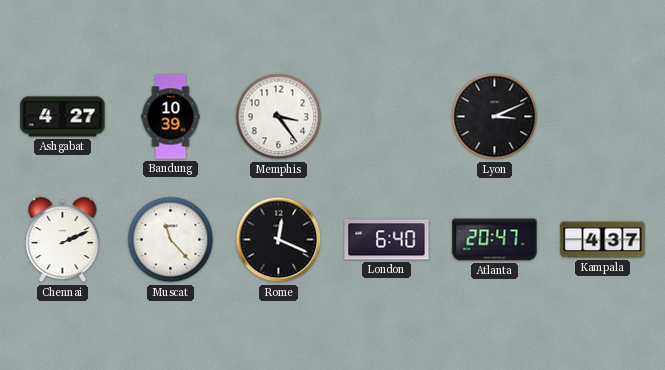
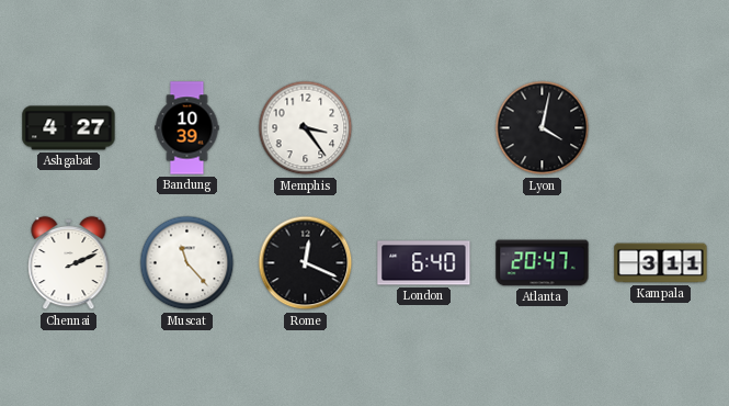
Lyon: 3:11 -> 4:02 (543, 128)
Kampala: 4:37 -> 3:11 (661, 263)
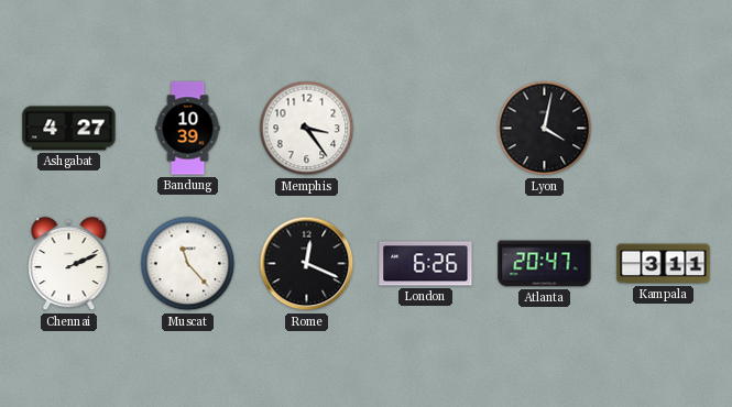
London: 6:40 -> 6:26 (426, 264)
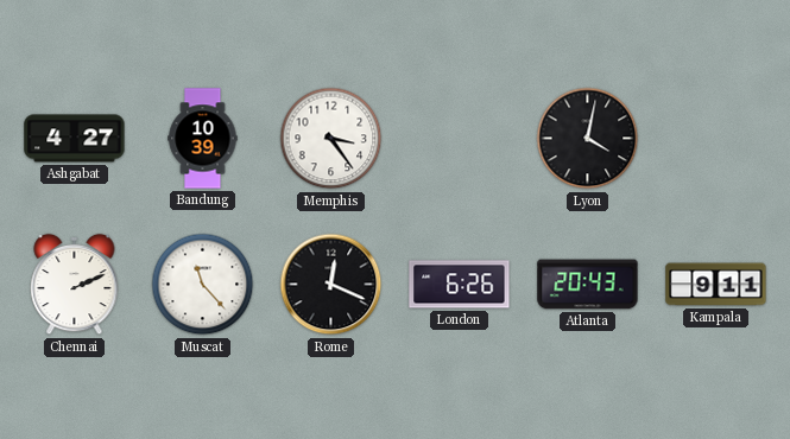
Atlanta: 20:47 -> 20:43 (588, 285)
Kampala: 3:11 -> 9:11 (716, 285)
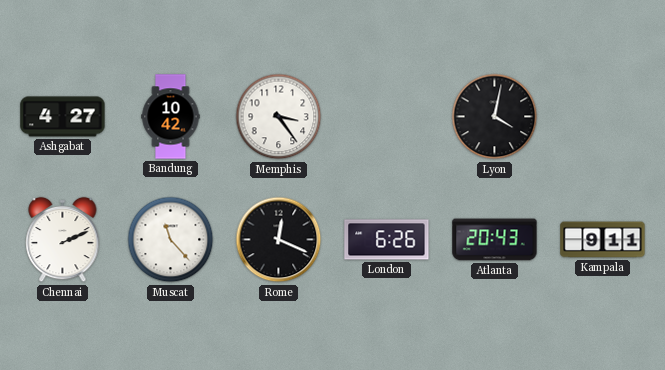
Bandung: 10:39 -> 10:42 (171, 117)
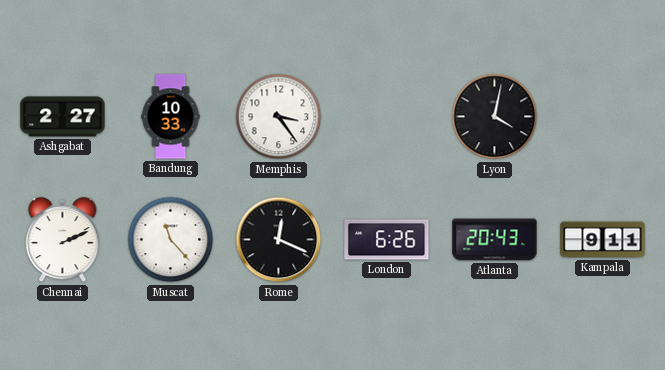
Ashgabat: 4:27 -> 2:27 (63, 117)
Bandung: 10:42 -> 10:33 (171, 117)
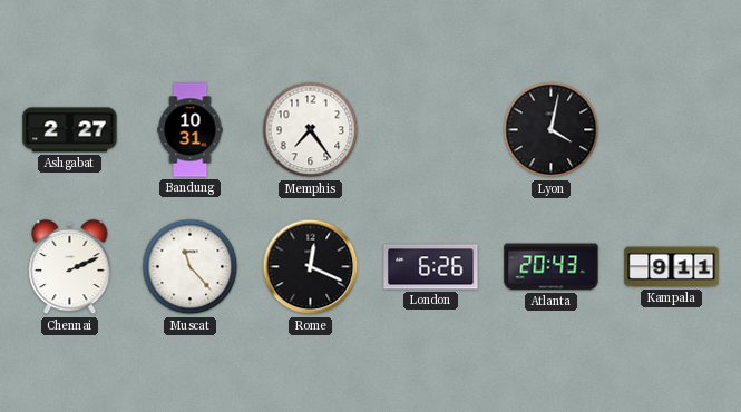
Bandung: 10:33 -> 10:31 (191, 130)
Memphis: 3:24 -> 7:24 (311, 130)
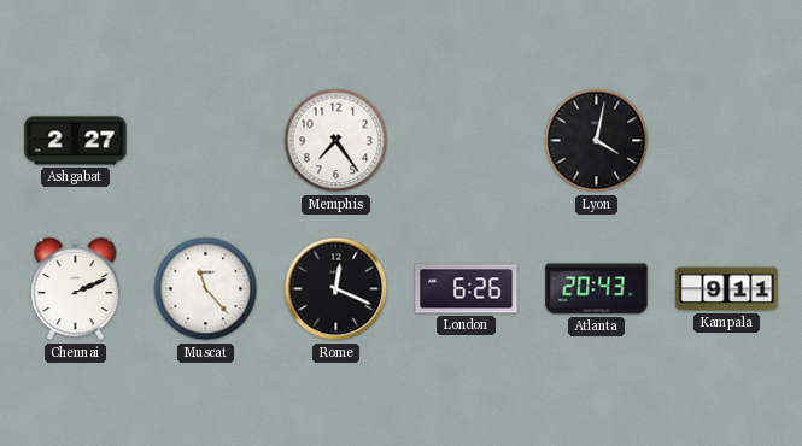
Bandung: 10:31 -> none (191, 130)
